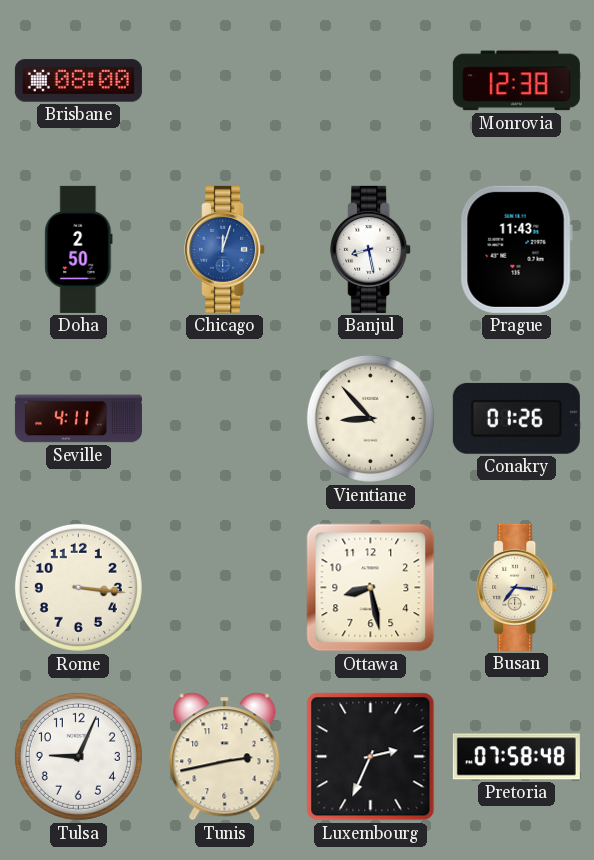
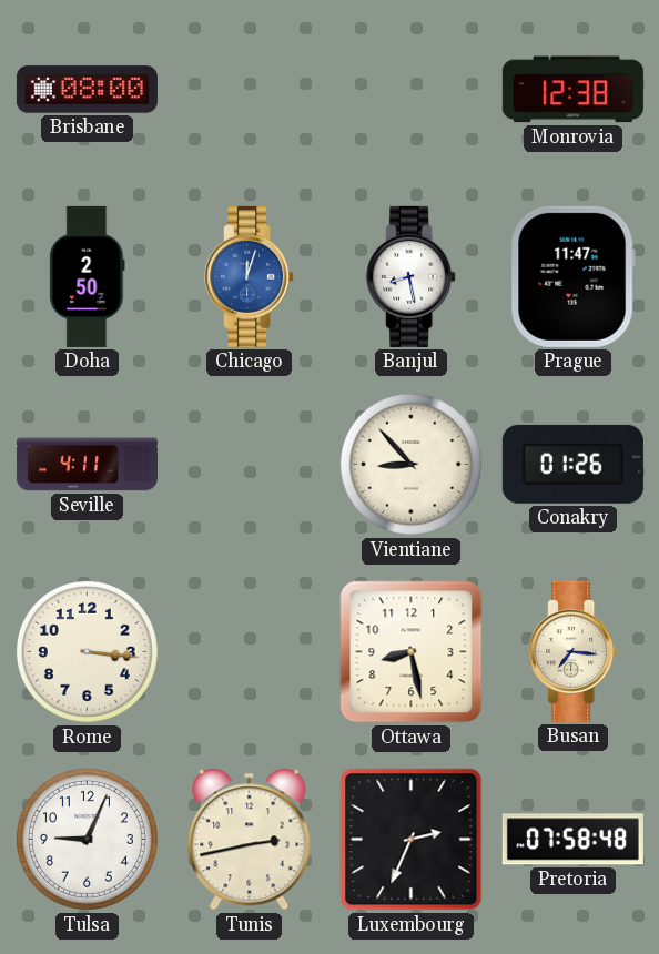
Prague: 11:43 -> 11:47 (572, 276)
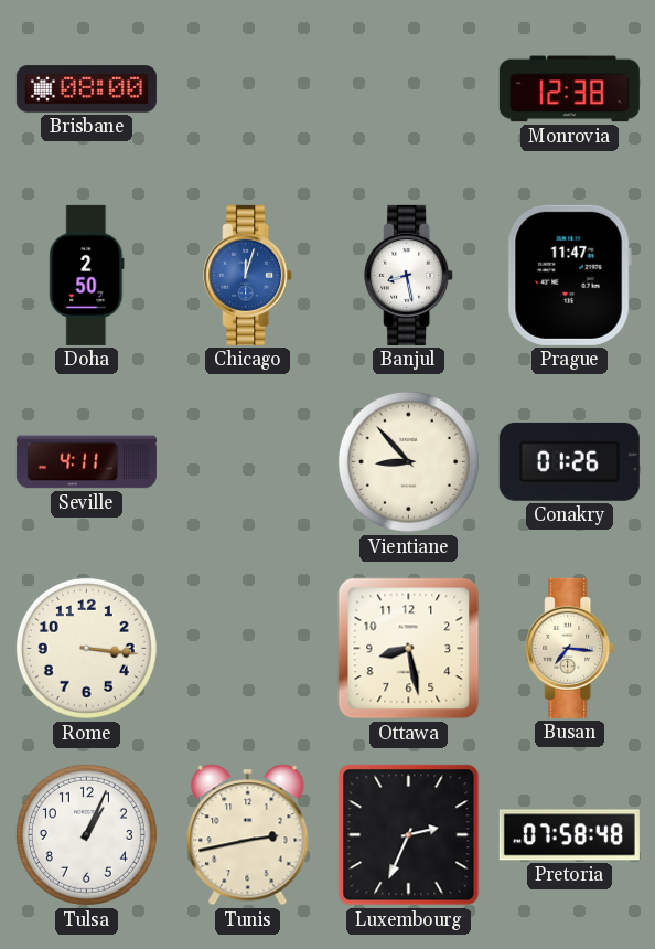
Tulsa: 9:04 -> 1:04 (86, 834)
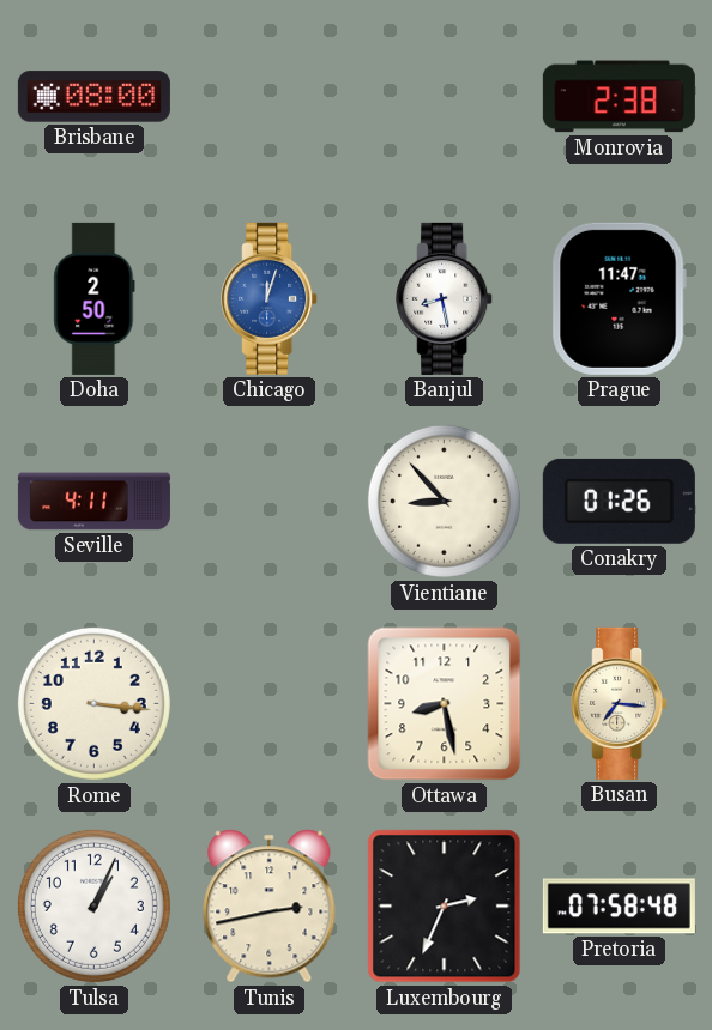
Monrovia: 12:38 -> 2:38 (619, 97)
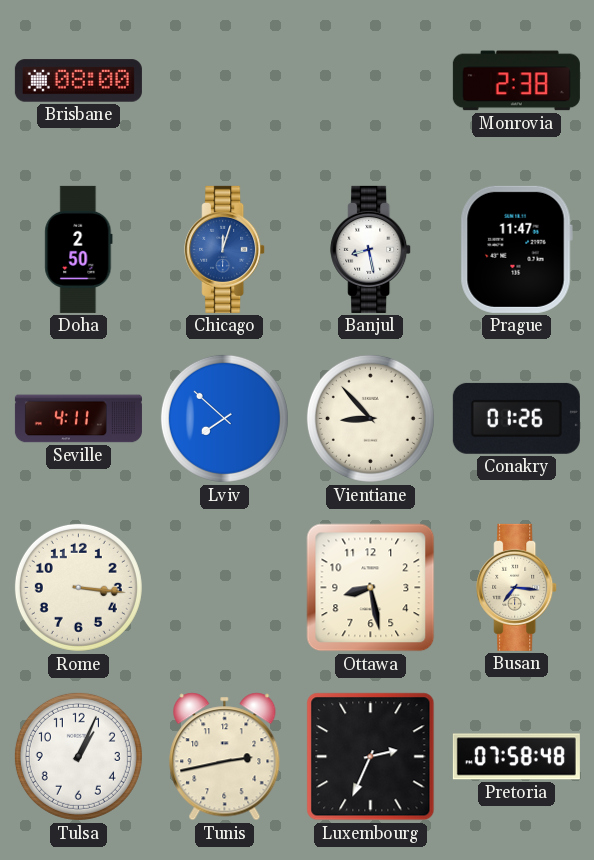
Lviv: none -> 7:52 (224, 418)
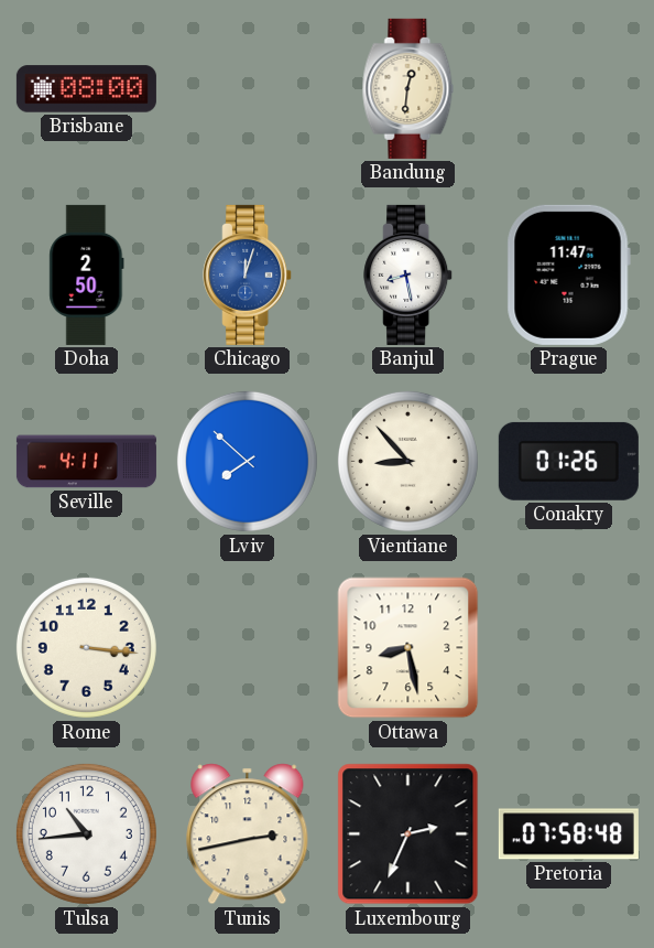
Bandung: none -> 12:31 (408, 88)
Monrovia: 2:38 -> none (516, 81)
Busan: 7:16 -> none (517, 587)
Tulsa: 1:04 -> 10:44 (86, 833)
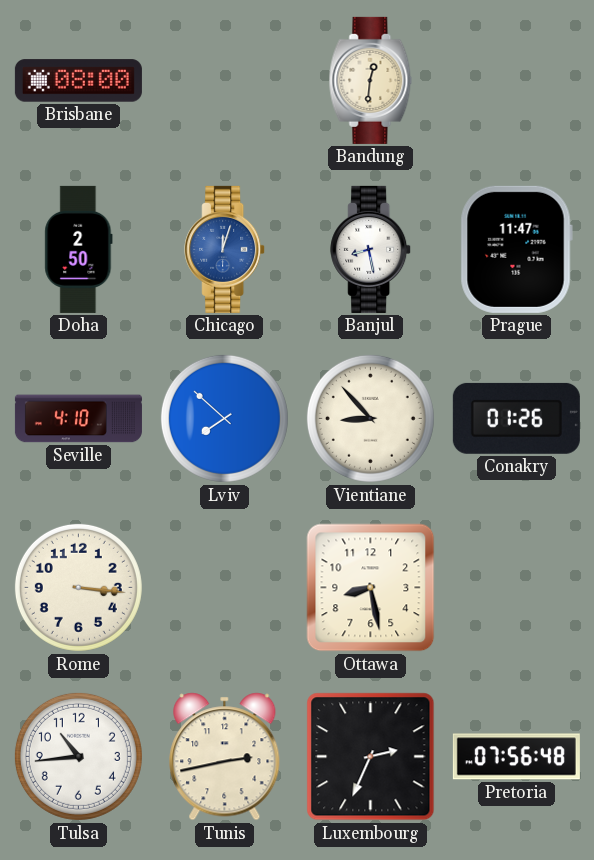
Seville: 4:11 -> 4:10 (78, 419)
Pretoria: 07:58 -> 07:56 (516, 757)
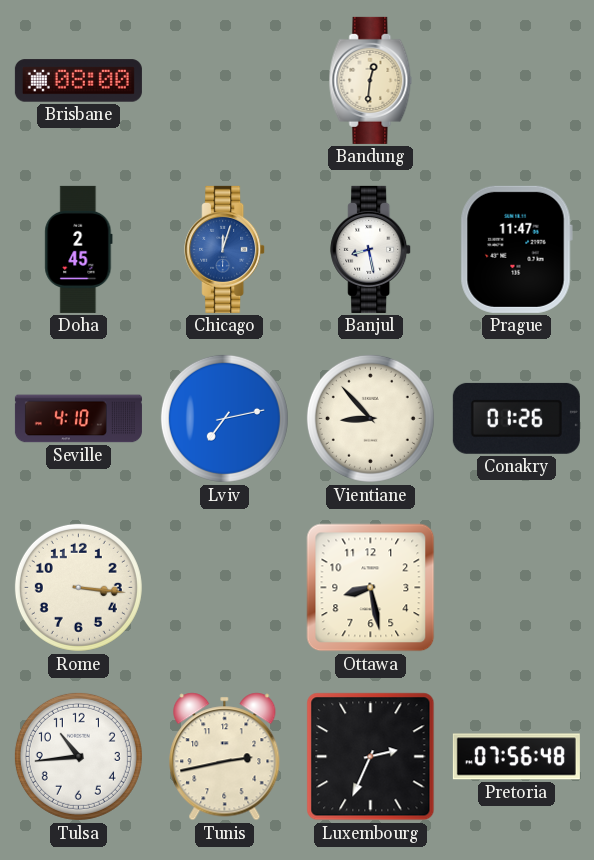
Doha: 2:50 -> 2:45 (79, 249)
Lviv: 7:52 -> 7:13 (224, 418)
